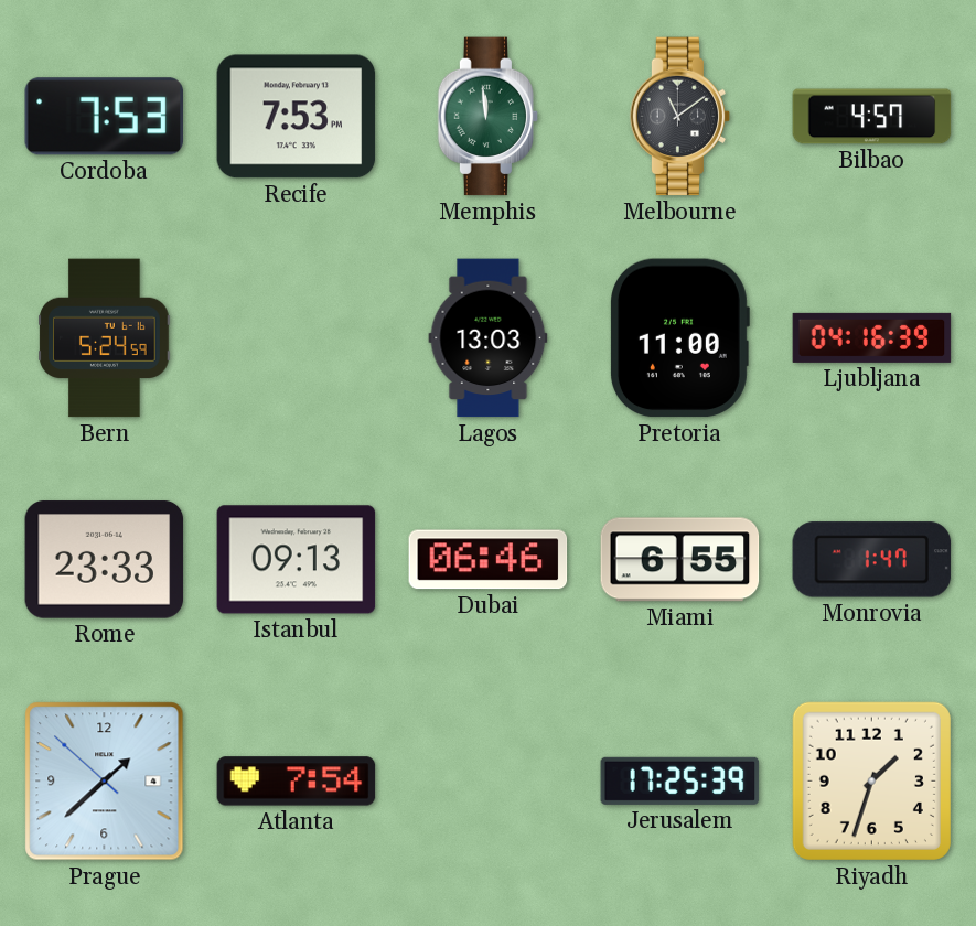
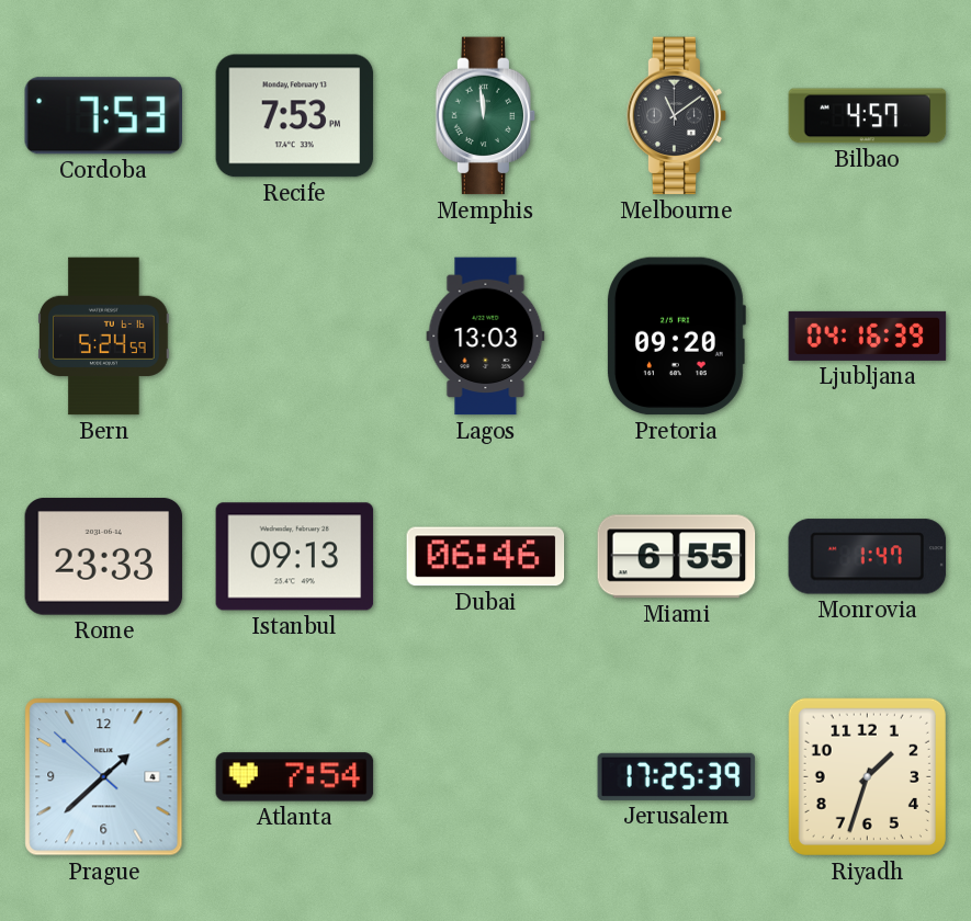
Pretoria: 11:00 -> 09:20 (677, 337)
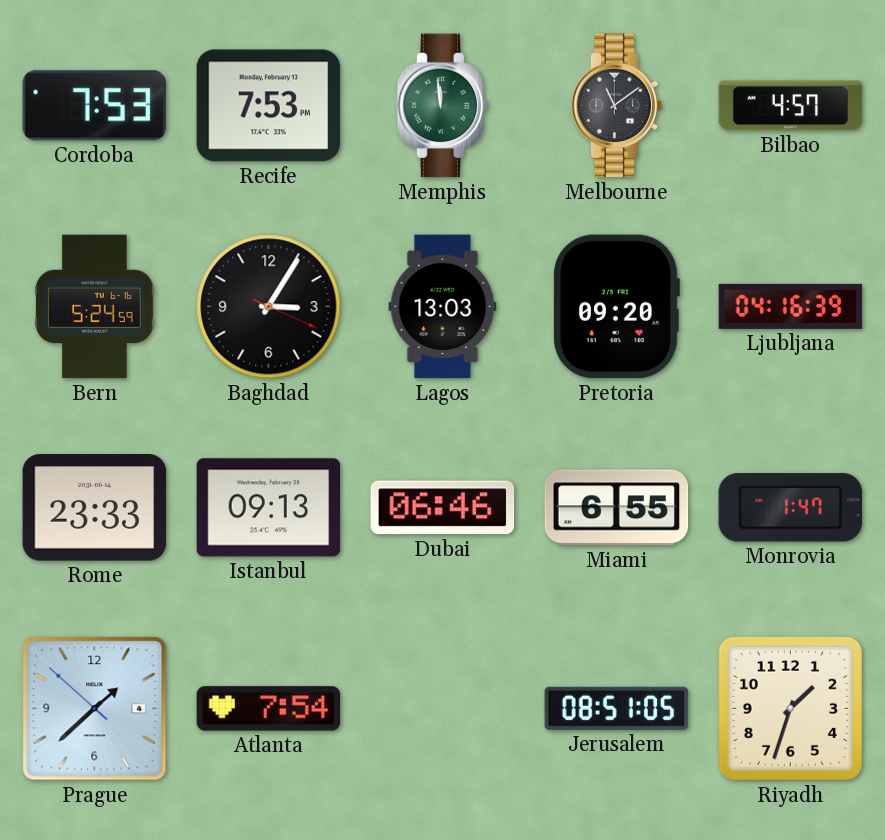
Baghdad: none -> 3:05 (269, 307)
Jerusalem: 17:25 -> 08:51 (617, 708)
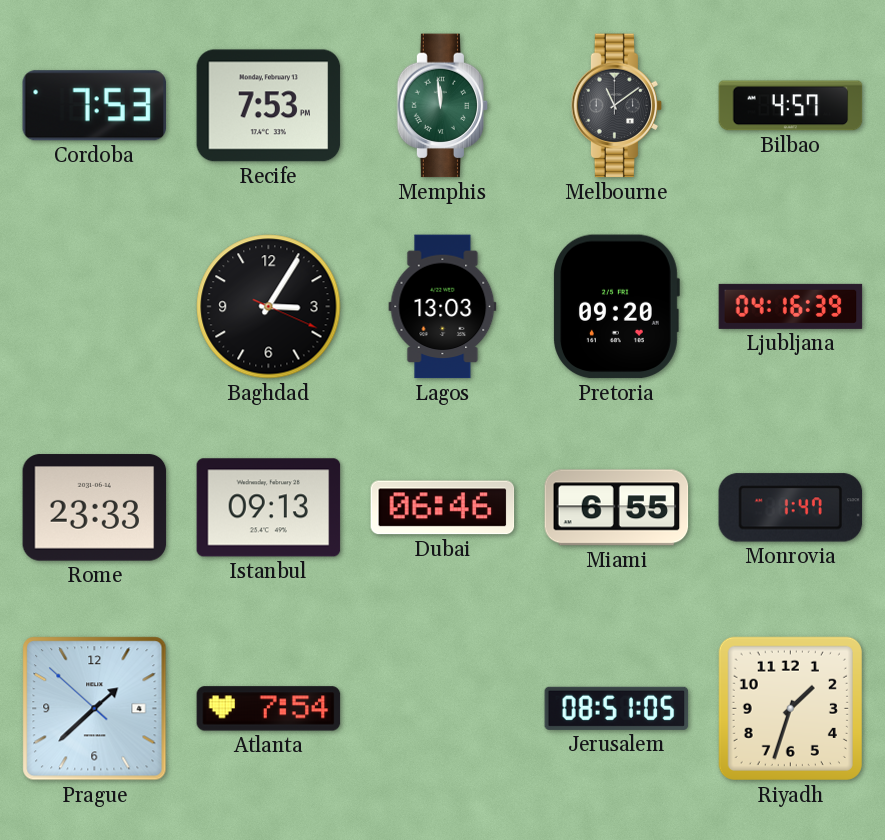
Bern: 5:24 -> none (95, 307)
